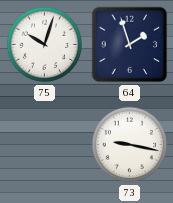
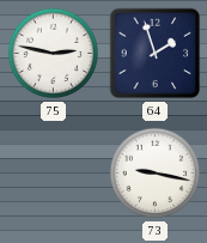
75: 10:03 -> 2:47 (54, 54)
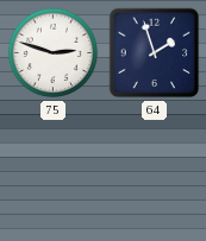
75: 2:47 -> 2:48 (54, 53)
73: 9:17 -> none (156, 174)
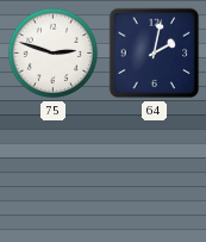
64: 1:57 -> 2:02 (155, 54)
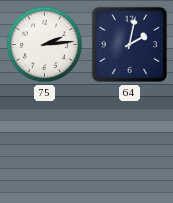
75: 2:48 -> 2:14 (45, 45)
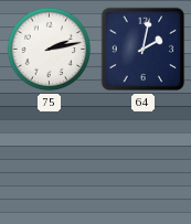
75: 2:14 -> 2:13 (50, 50)
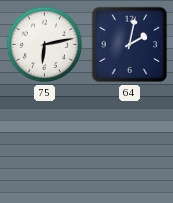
75: 2:13 -> 6:13 (45, 45)
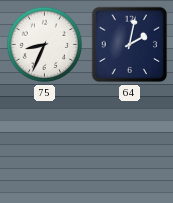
75: 6:13 -> 8:34 (45, 45)
